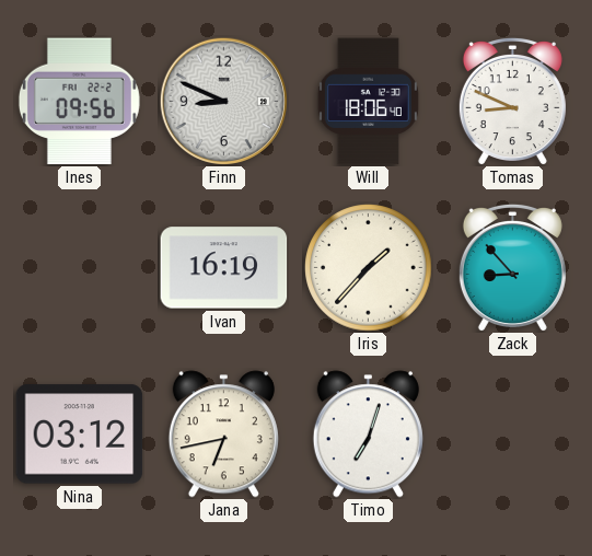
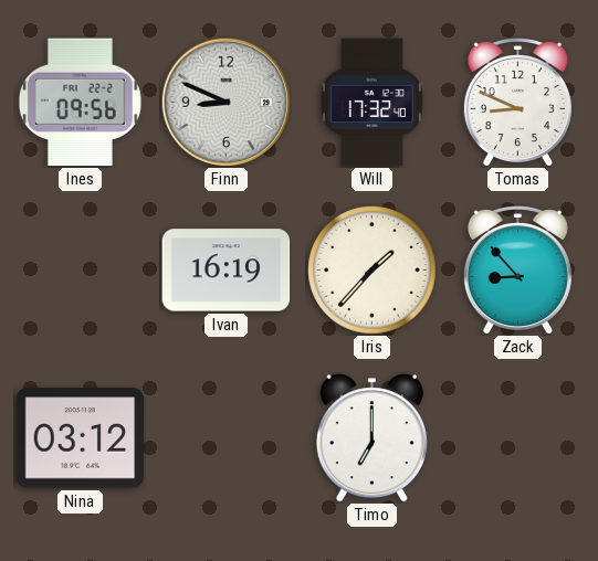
Will: 18:06 -> 17:32 (371, 103)
Jana: 6:43 -> none (223, 435)
Timo: 7:03 -> 7:00 (371, 438)
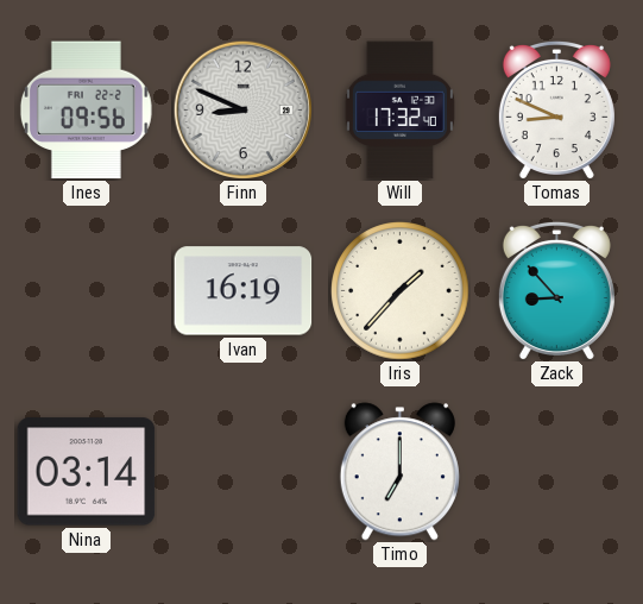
Nina: 03:12 -> 03:14 (87, 472)
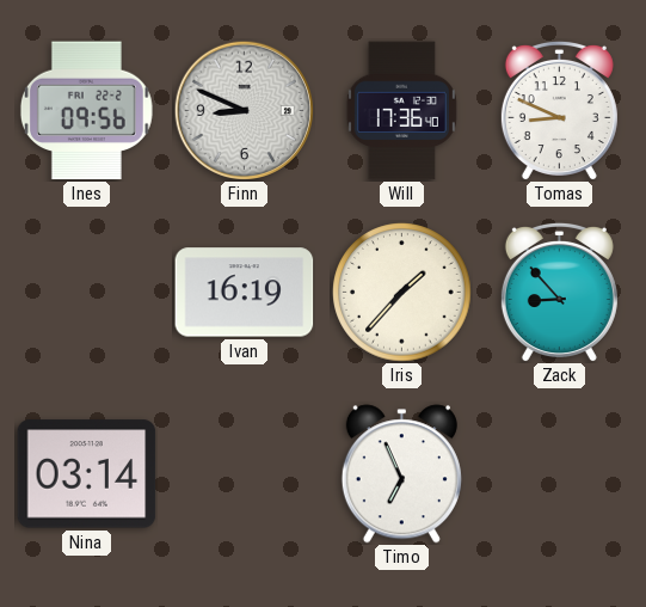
Will: 17:32 -> 17:36 (401, 111)
Timo: 7:00 -> 6:56 (401, 474)
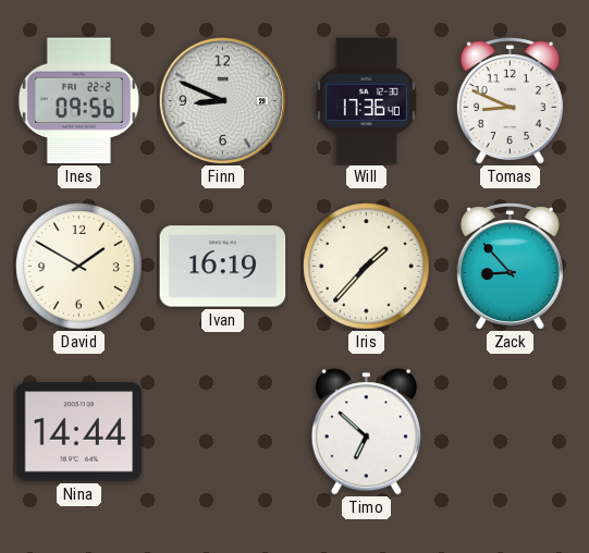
David: none -> 1:50 (79, 267)
Nina: 03:14 -> 14:44 (79, 432)
Timo: 6:56 -> 6:52 (366, 432)
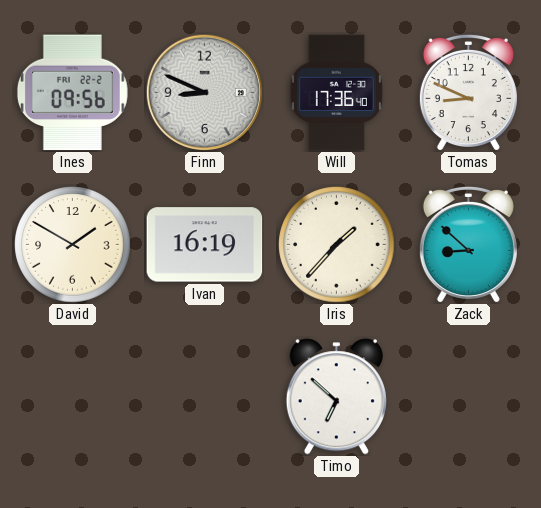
Zack: 8:53 -> 8:52 (468, 244)
Nina: 14:44 -> none (79, 432)
